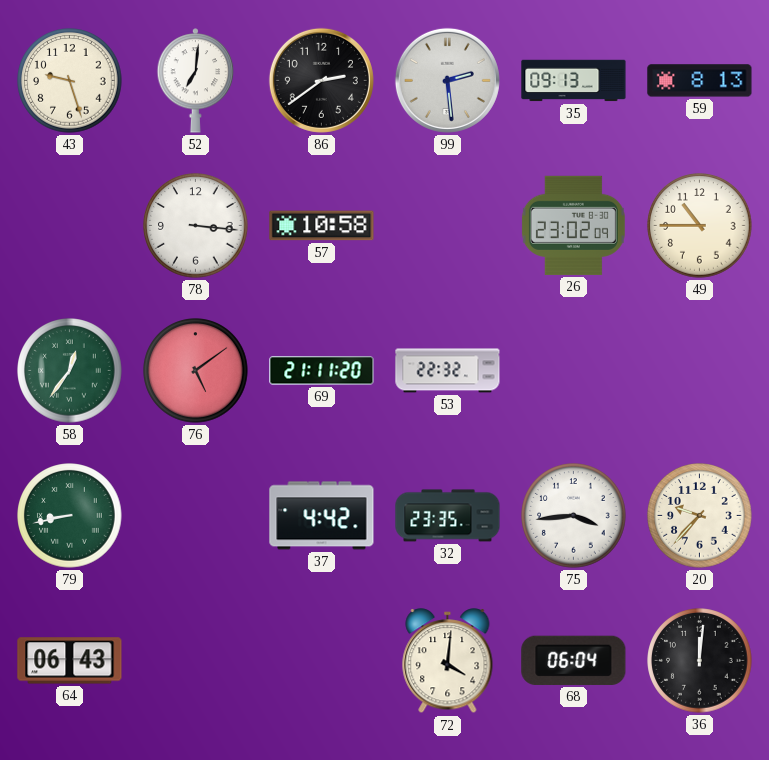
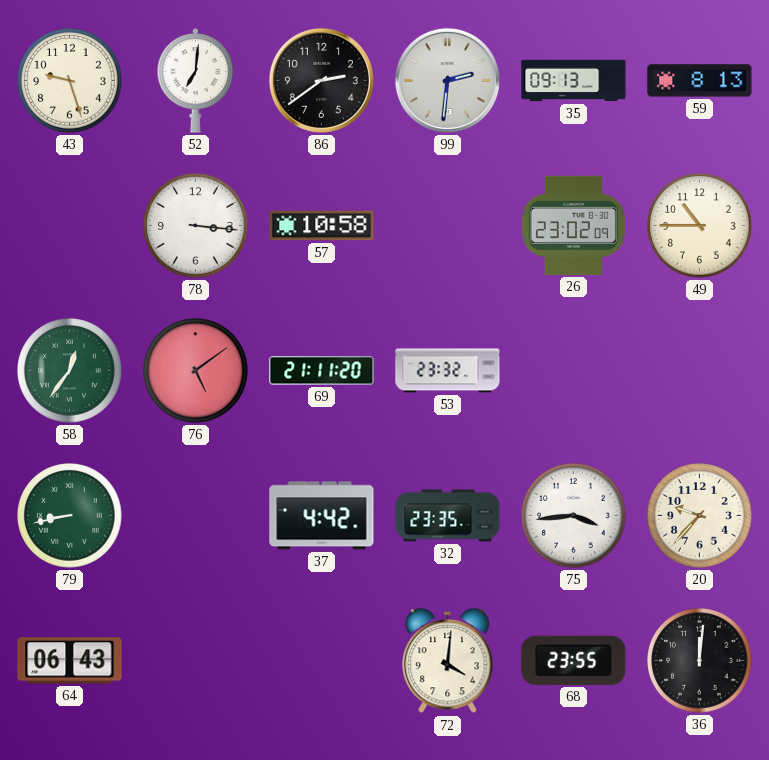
99: 2:29 -> 2:31 (447, 80)
53: 22:32 -> 23:32 (448, 371)
68: 06:04 -> 23:55 (574, 660)
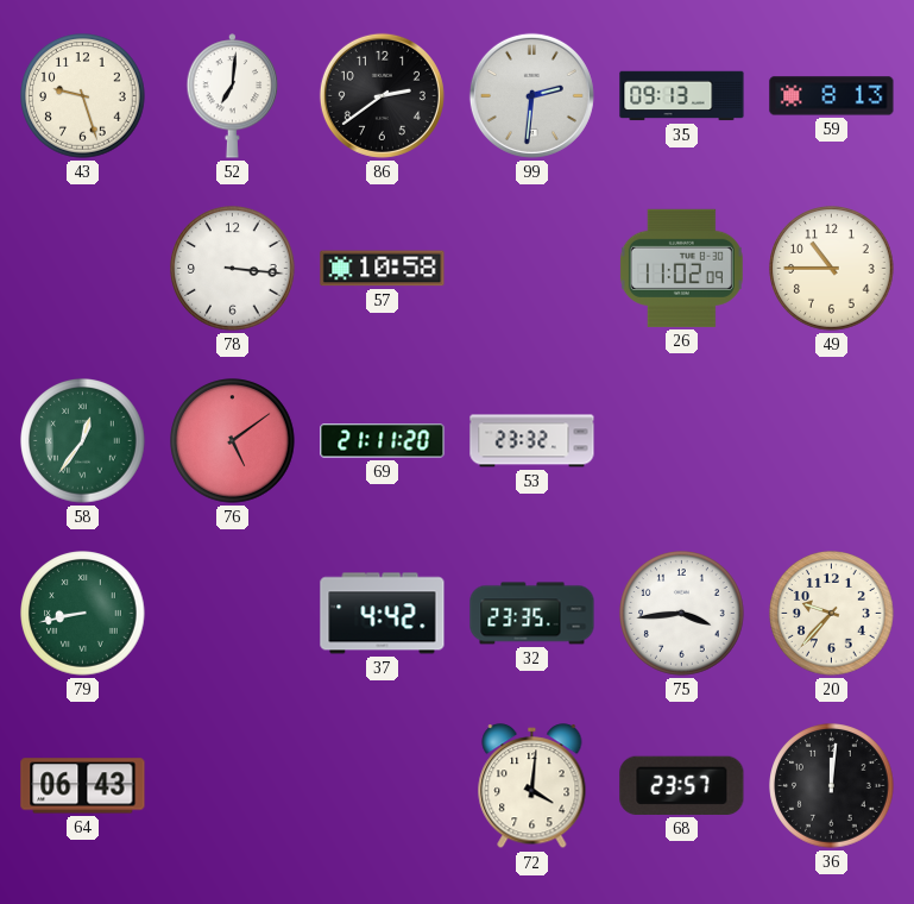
26: 23:02 -> 11:02 (681, 268)
68: 23:55 -> 23:57 (682, 785)
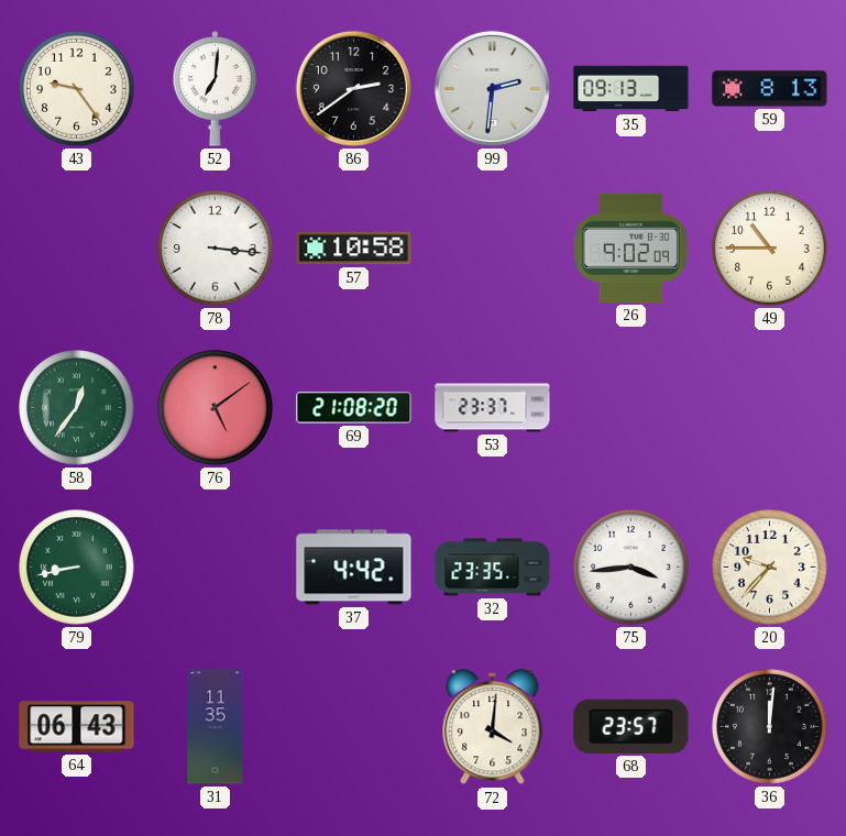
43: 9:27 -> 9:24 (77, 89)
26: 11:02 -> 9:02 (630, 248)
69: 21:11 -> 21:08 (354, 408)
53: 23:32 -> 23:37 (493, 408)
31: none -> 11:35 (216, 727)
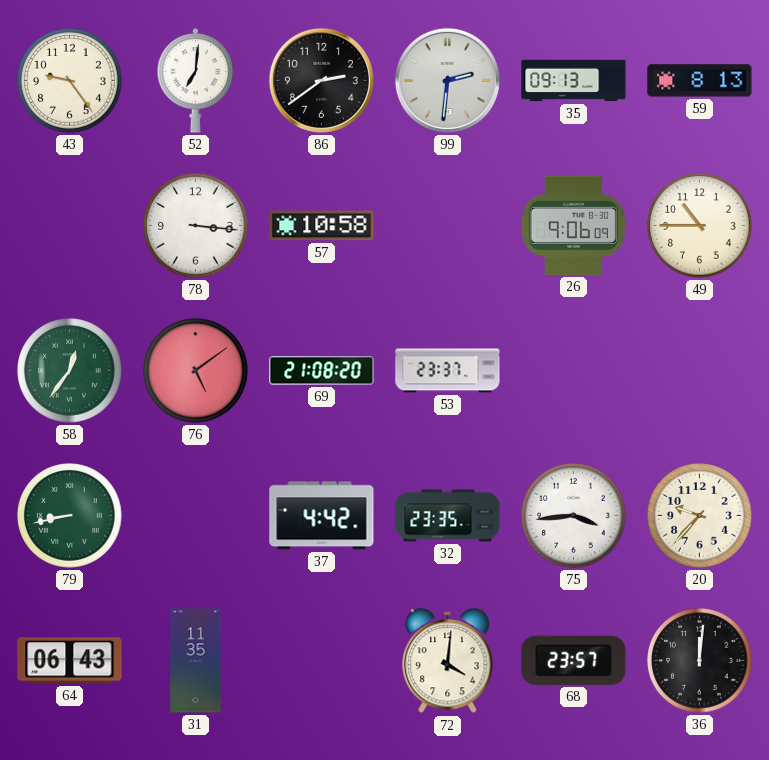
26: 9:02 -> 9:06 (573, 225)
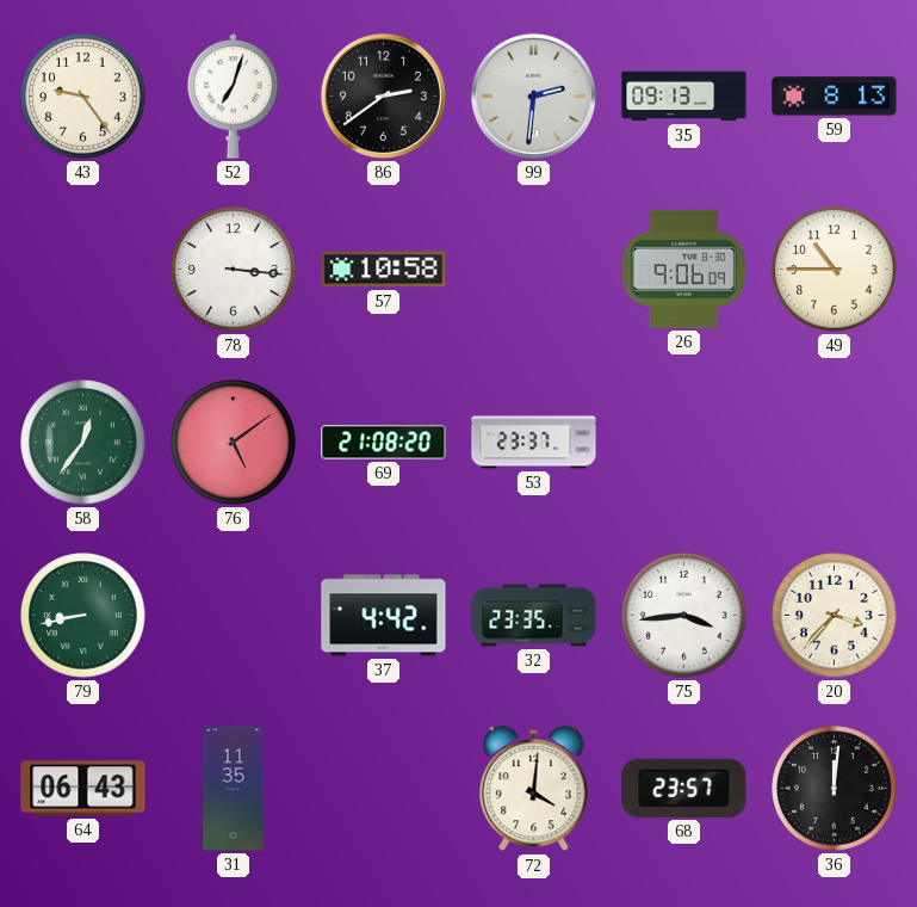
52: 7:01 -> 7:03 (234, 97)
20: 9:37 -> 3:37 (835, 616)
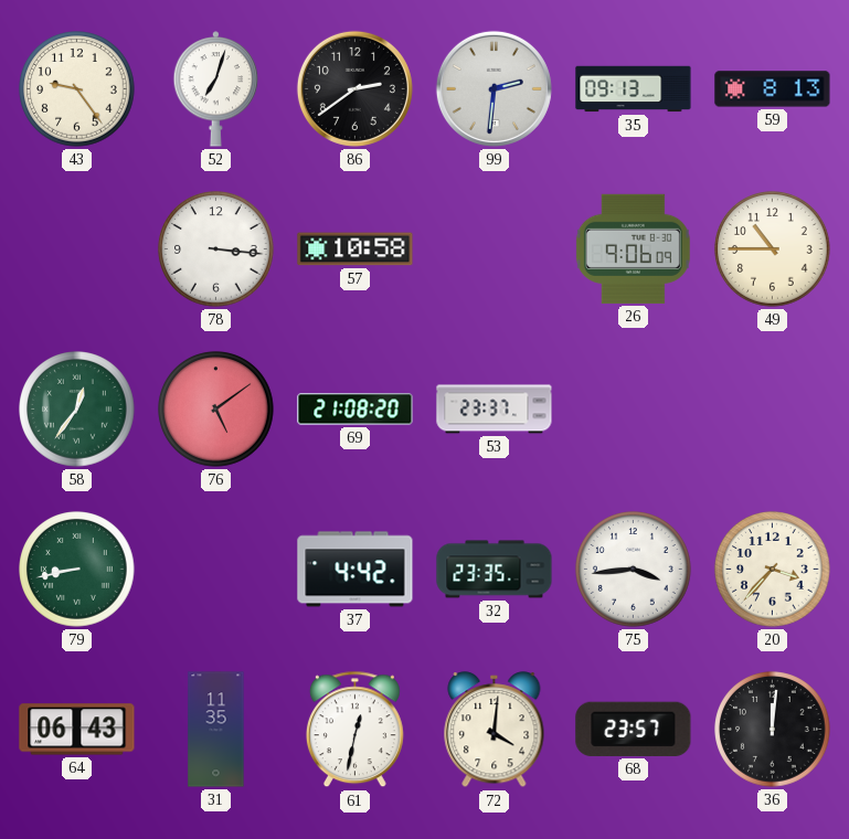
61: none -> 12:32 (354, 730)
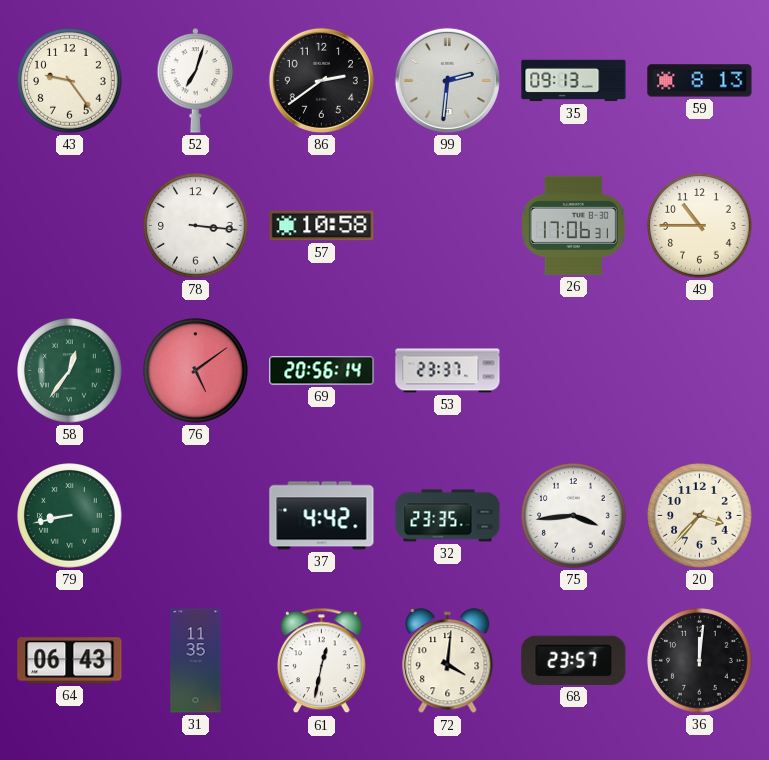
26: 9:06 -> 17:06 (573, 225)
69: 21:08 -> 20:56 (322, 371)
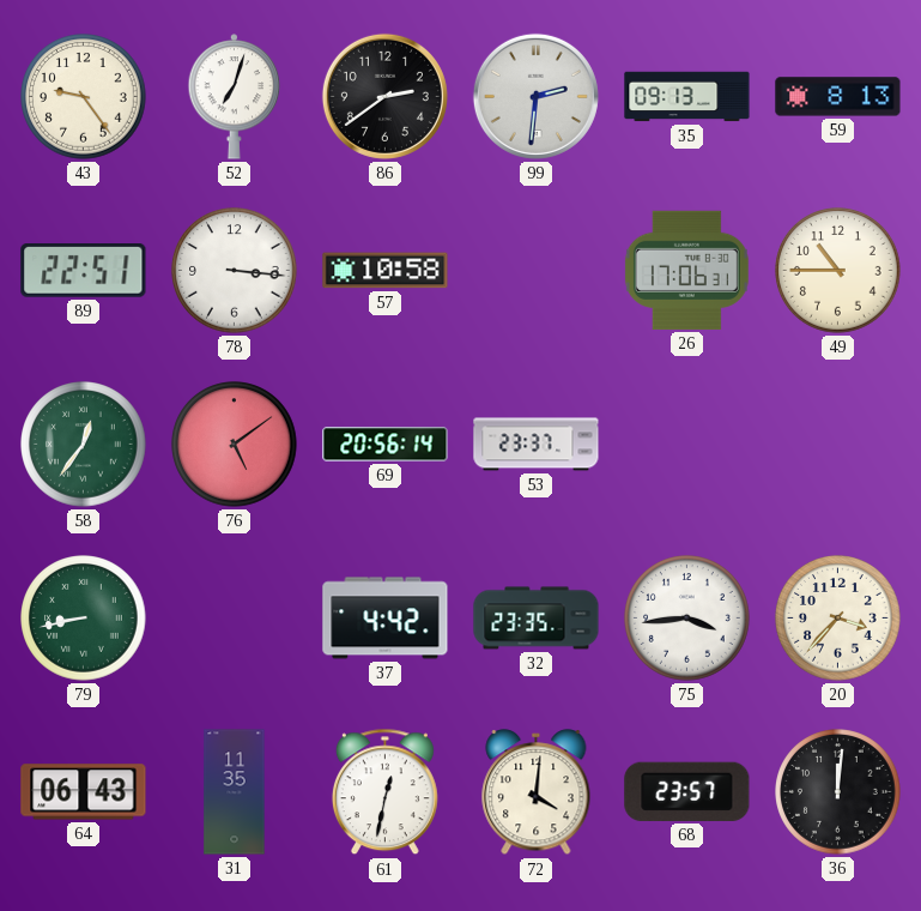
89: none -> 22:51 (84, 271)
